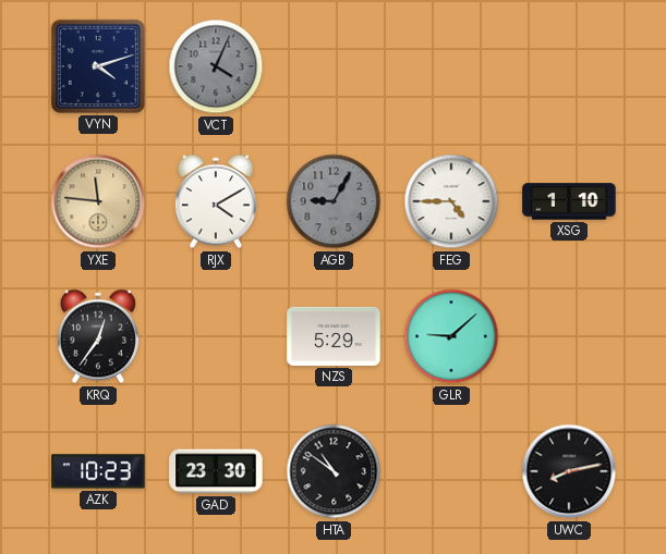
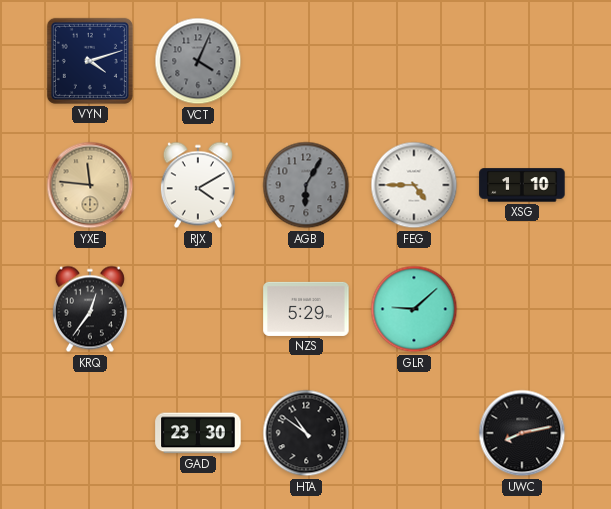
AGB: 9:05 -> 6:05 (306, 185)
AZK: 10:23 -> none (98, 471)
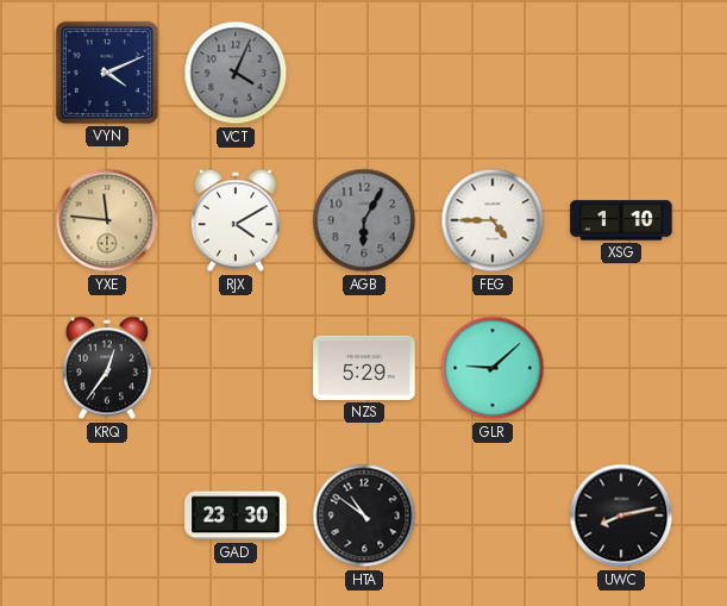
VYN: 4:12 -> 4:11 (107, 73)
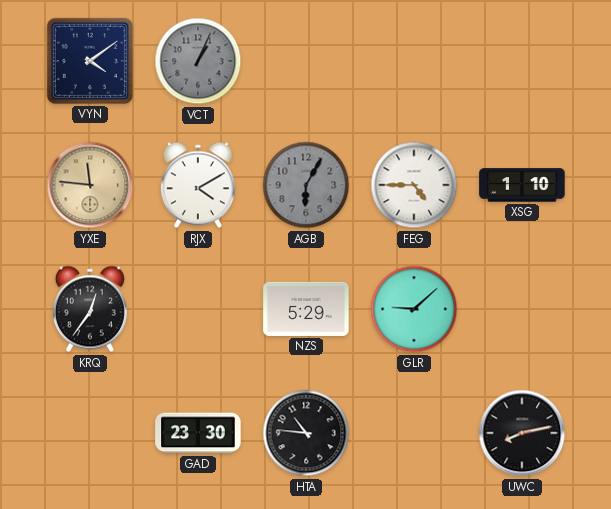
VYN: 4:11 -> 4:09 (90, 61)
VCT: 4:04 -> 1:04 (198, 61)
HTA: 10:51 -> 10:46 (306, 433)
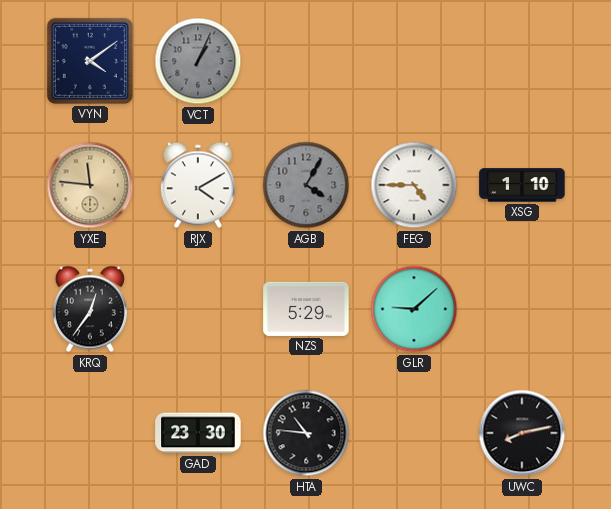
AGB: 6:05 -> 4:05 (306, 185)
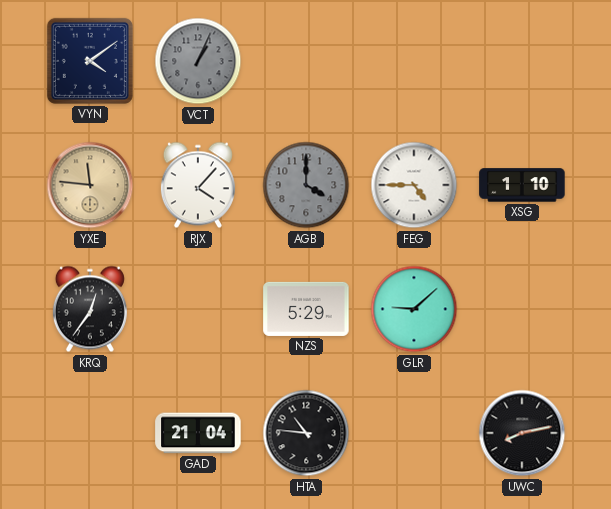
RJX: 4:10 -> 4:07 (198, 185)
AGB: 4:05 -> 4:00 (306, 185)
GAD: 23:30 -> 21:04 (198, 433)
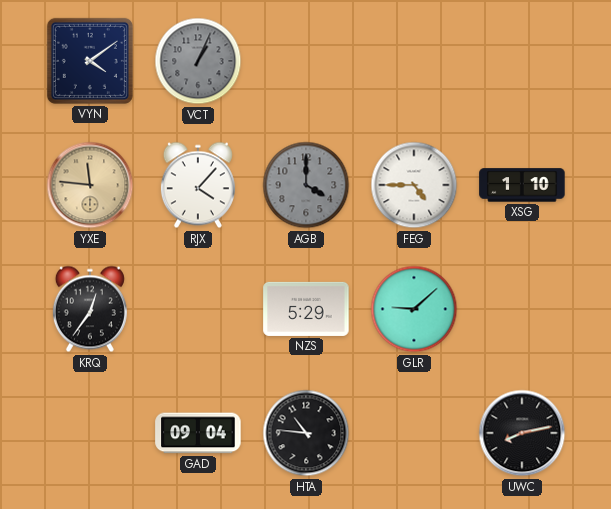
GAD: 21:04 -> 09:04 (198, 433)
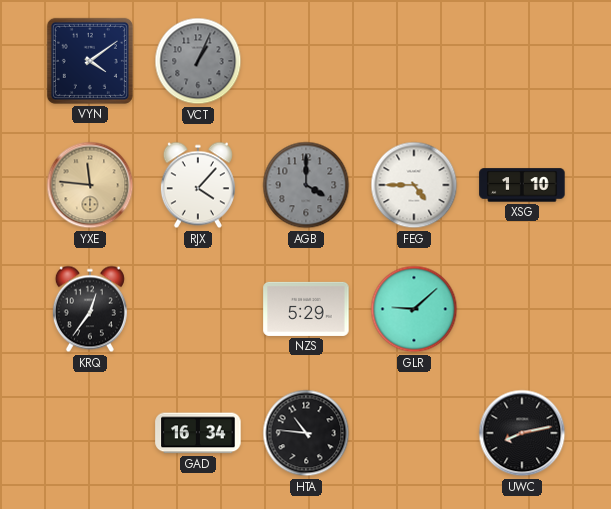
GAD: 09:04 -> 16:34 (198, 433)
